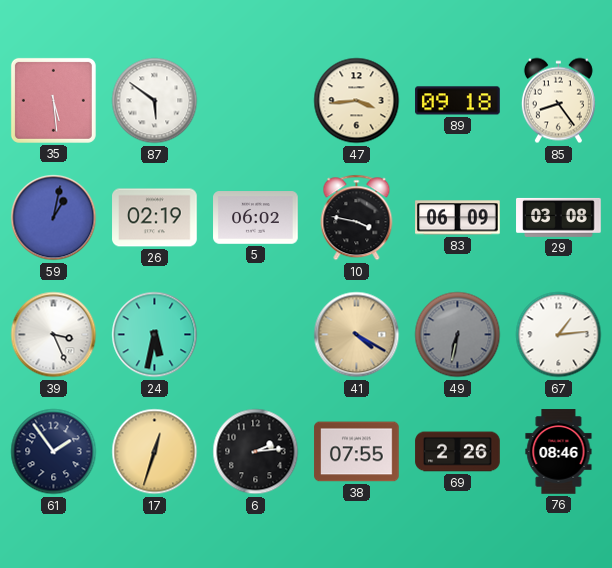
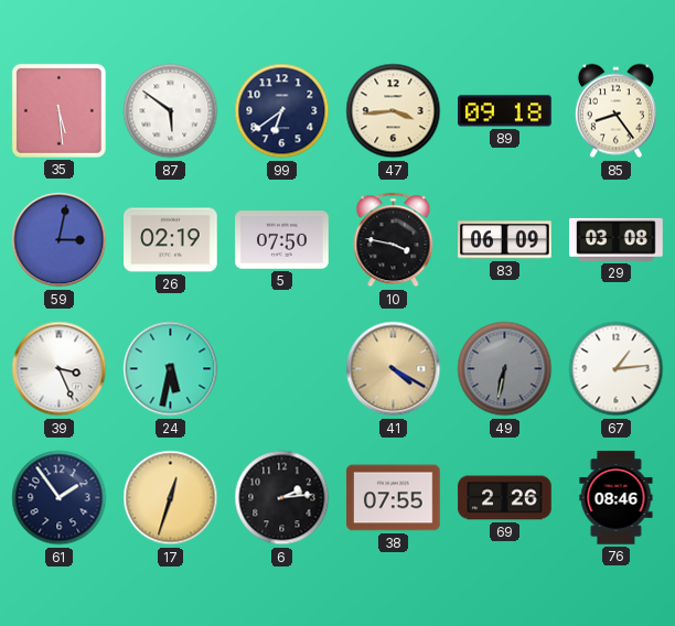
99: none -> 6:39 (282, 111)
59: 1:02 -> 3:02 (60, 240)
5: 06:02 -> 07:50 (282, 240)
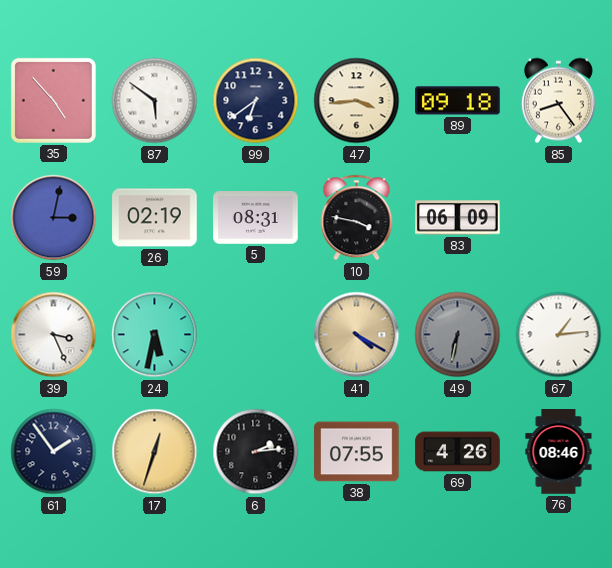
35: 5:29 -> 4:53 (53, 100)
5: 07:50 -> 08:31 (256, 218)
29: 03:08 -> none (617, 239)
69: 2:26 -> 4:26 (458, 452)
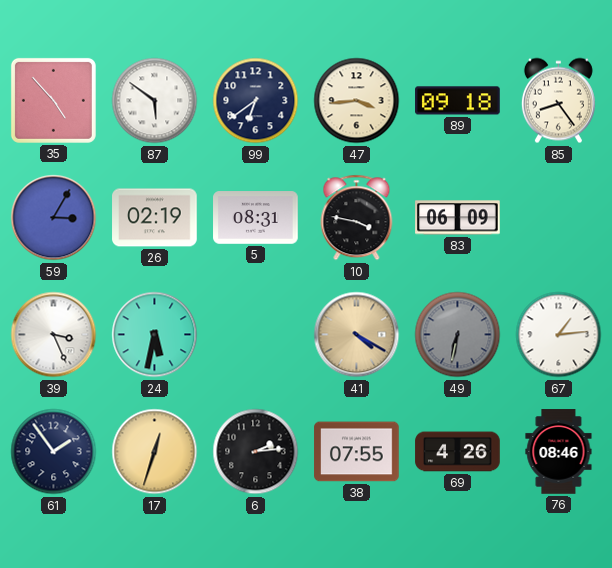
59: 3:02 -> 3:05 (54, 218)
